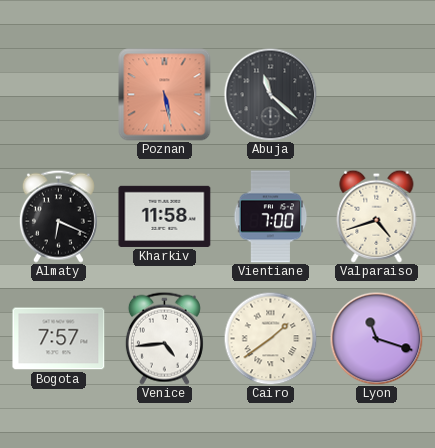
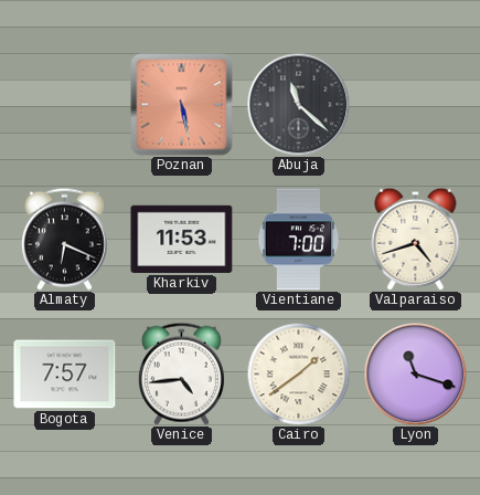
Kharkiv: 11:58 -> 11:53 (182, 239)
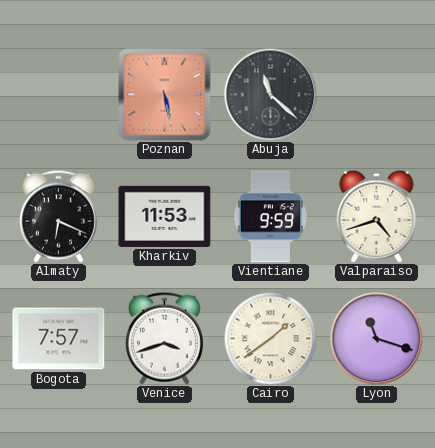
Vientiane: 7:00 -> 9:59 (271, 217)
Venice: 4:44 -> 3:42 (164, 338)
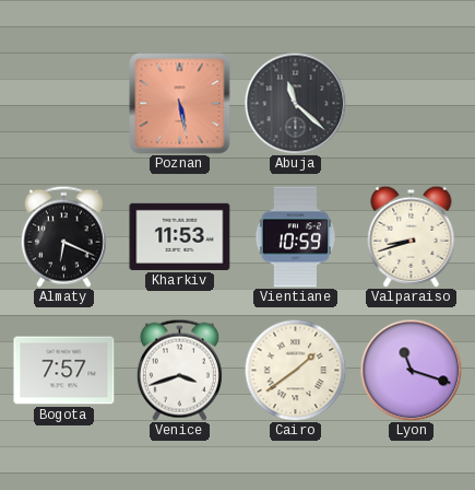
Vientiane: 9:59 -> 10:59 (296, 237)
Valparaiso: 4:42 -> 8:42 (412, 236)
